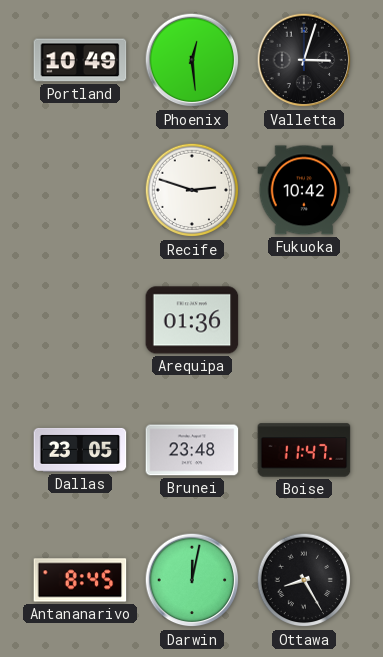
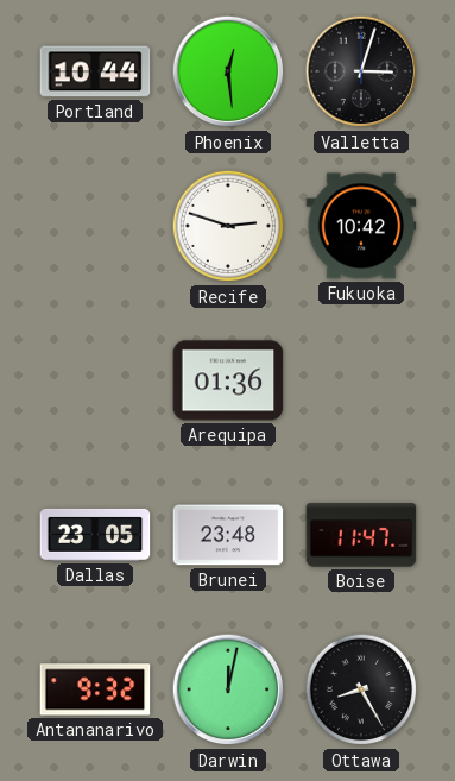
Portland: 10:49 -> 10:44 (95, 71)
Antananarivo: 8:45 -> 9:32 (95, 689)
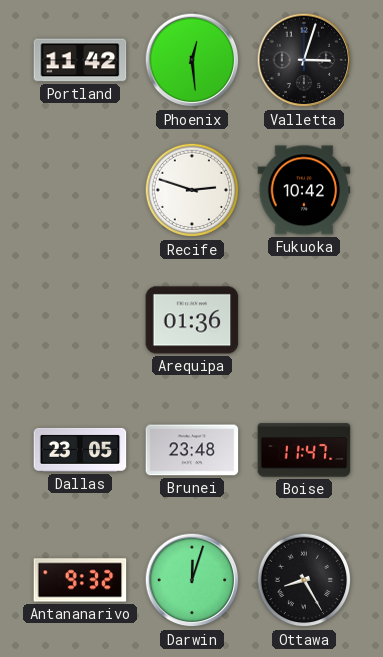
Portland: 10:44 -> 11:42 (80, 60)
Darwin: 12:02 -> 12:03 (192, 580)
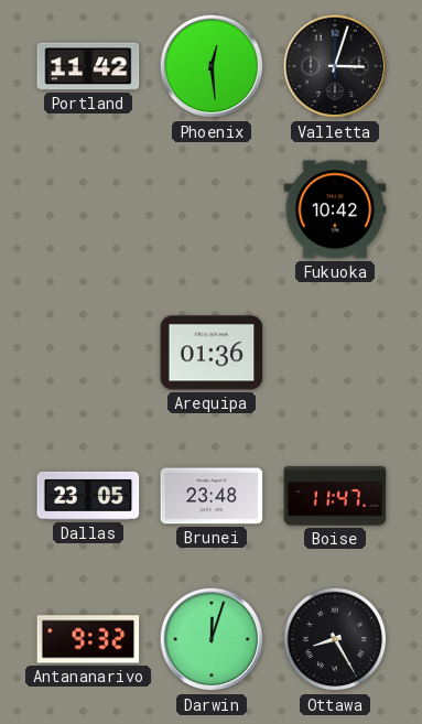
Recife: 2:48 -> none (192, 190)
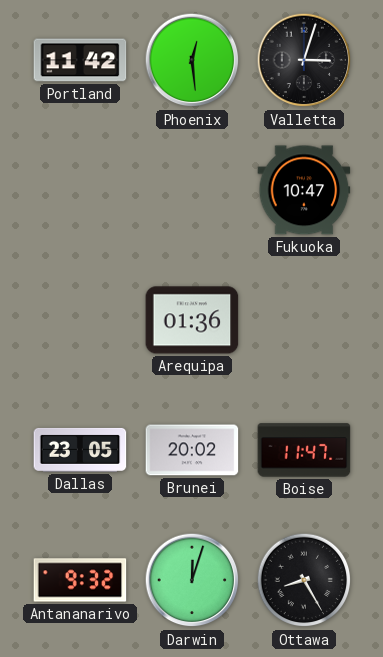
Fukuoka: 10:42 -> 10:47 (304, 190)
Brunei: 23:48 -> 20:02 (192, 450)
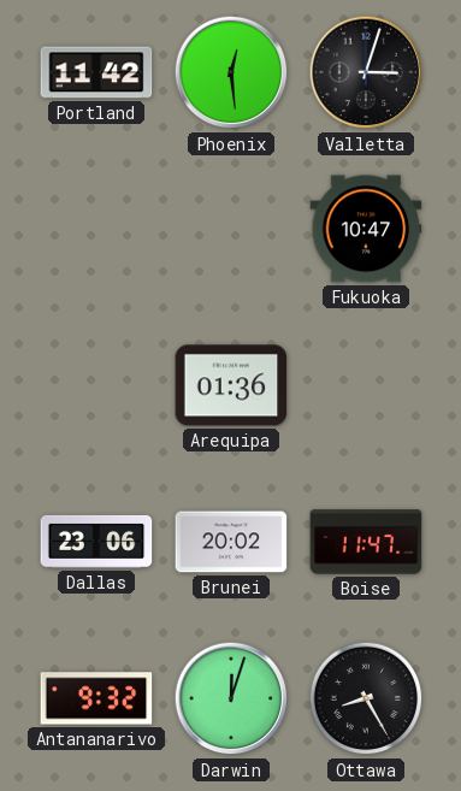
Dallas: 23:05 -> 23:06 (96, 542)
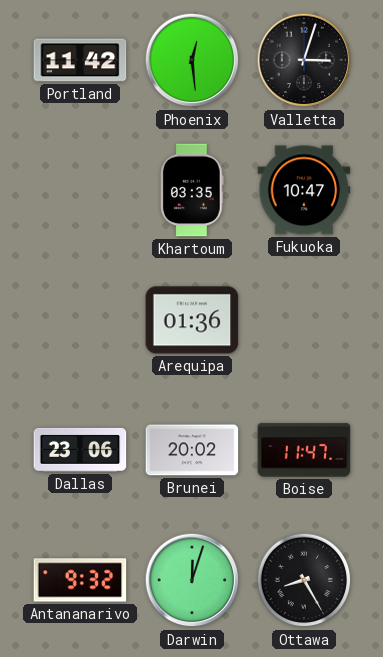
Khartoum: none -> 03:35 (193, 190)
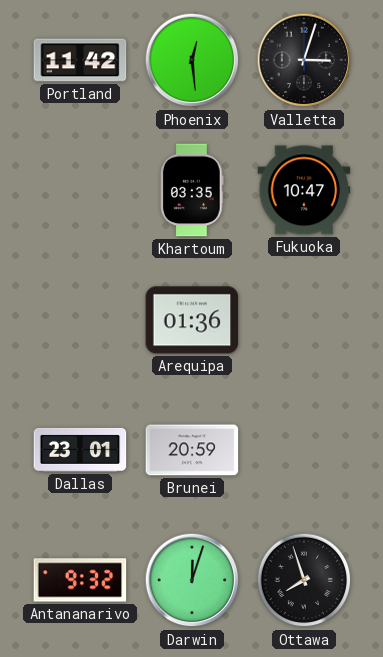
Dallas: 23:06 -> 23:01 (80, 450)
Brunei: 20:02 -> 20:59 (192, 450)
Boise: 11:47 -> none (304, 450)
Ottawa: 8:25 -> 7:57 (304, 580)
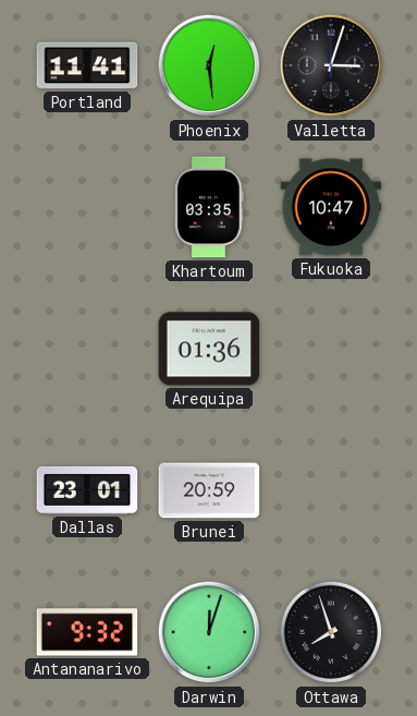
Portland: 11:42 -> 11:41 (87, 65)
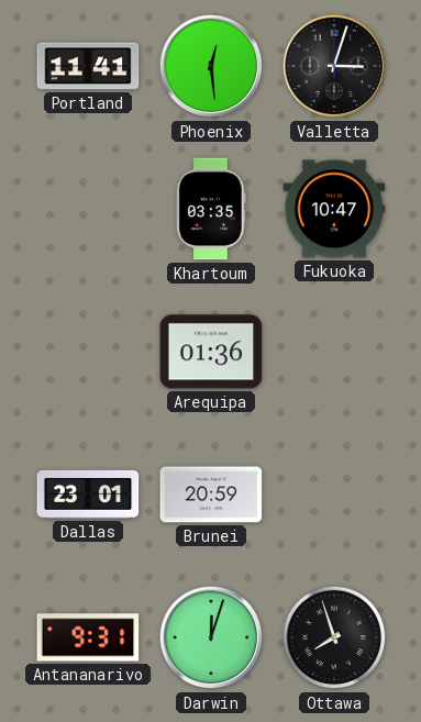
Antananarivo: 9:32 -> 9:31 (88, 637)
